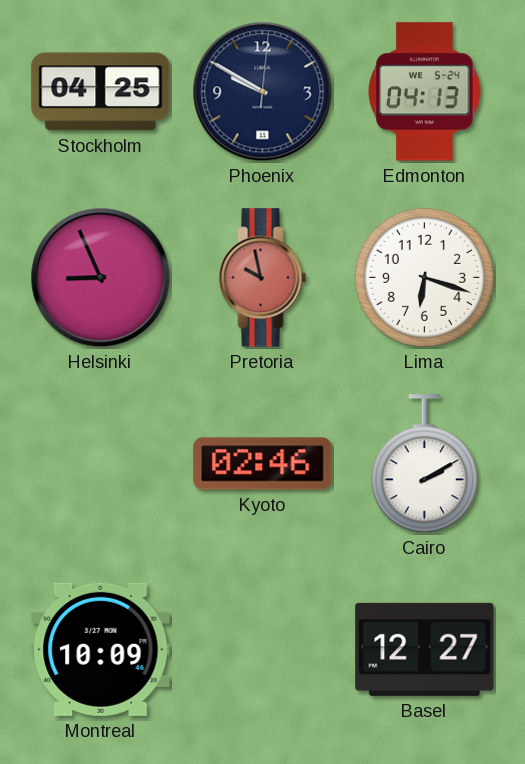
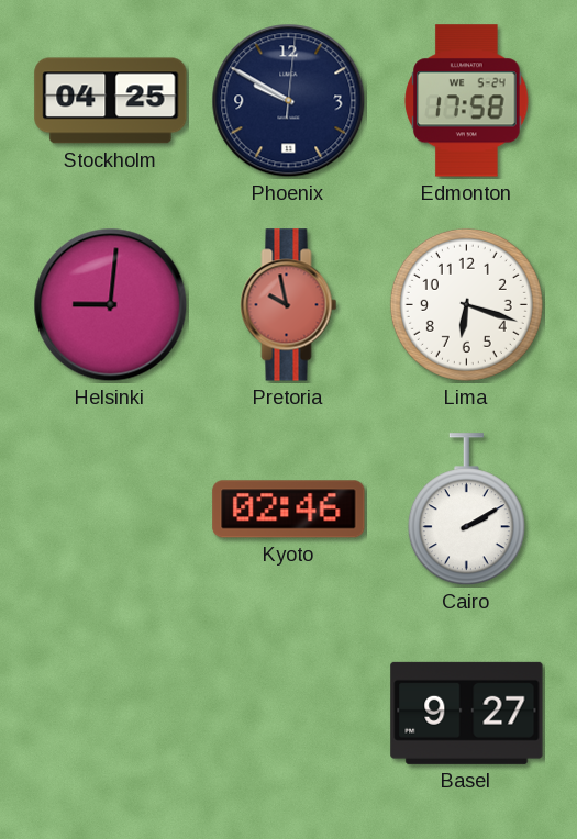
Edmonton: 04:13 -> 17:58 (467, 101)
Helsinki: 8:56 -> 9:01 (111, 305)
Montreal: 10:09 -> none (101, 649)
Basel: 12:27 -> 9:27 (467, 713)
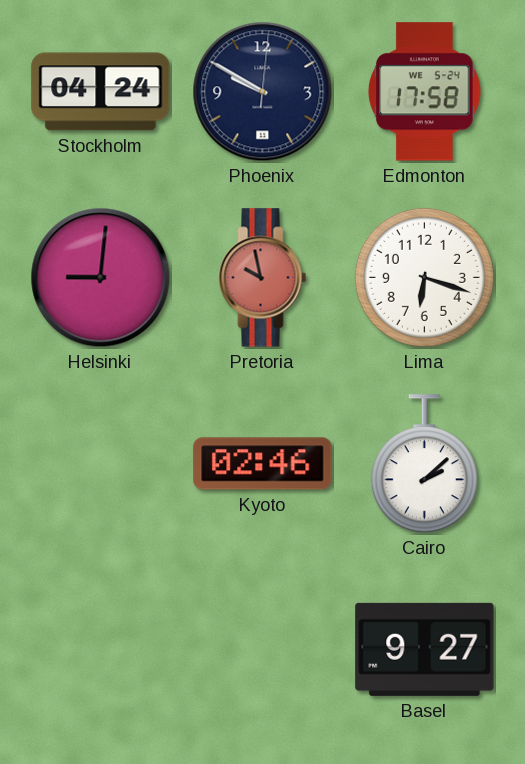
Stockholm: 04:25 -> 04:24 (101, 92)
Cairo: 2:10 -> 2:08 (424, 464)
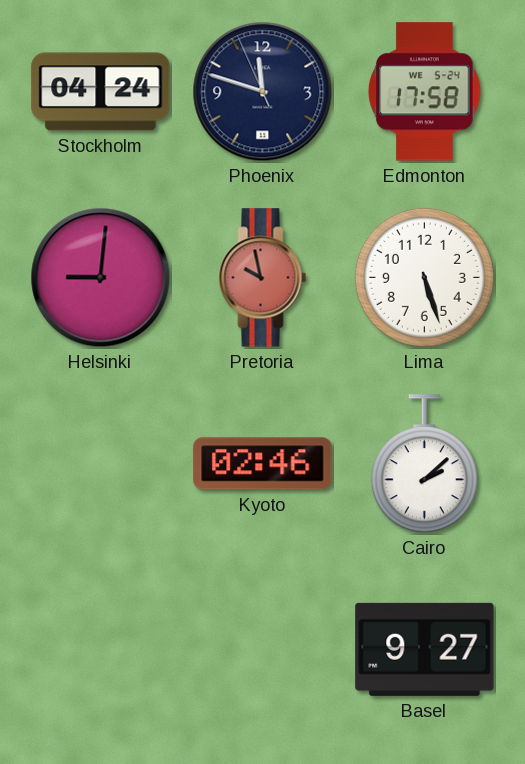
Phoenix: 9:50 -> 11:47 (263, 92)
Lima: 6:18 -> 5:27 (424, 277)
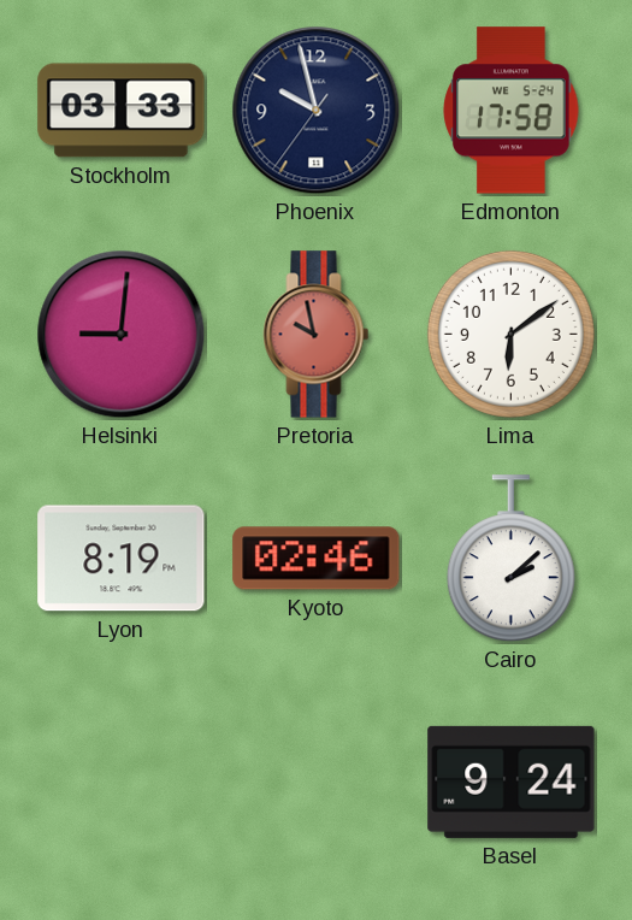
Stockholm: 04:24 -> 03:33 (122, 111)
Phoenix: 11:47 -> 9:57 (317, 111)
Lima: 5:27 -> 6:09 (510, 334)
Lyon: none -> 8:19 (122, 559)
Basel: 9:27 -> 9:24 (512, 782)
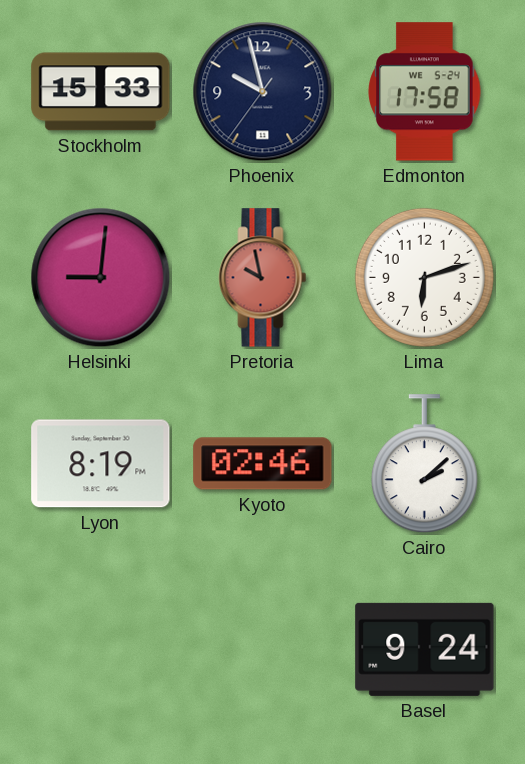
Stockholm: 03:33 -> 15:33 (101, 92)
Lima: 6:09 -> 6:12 (424, 277)
